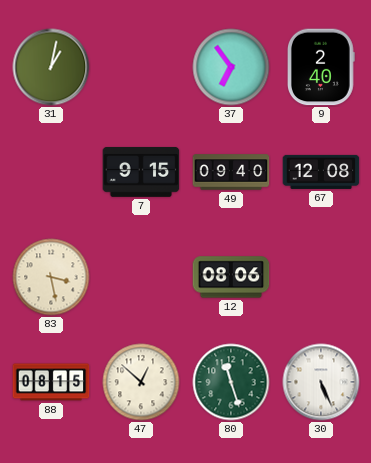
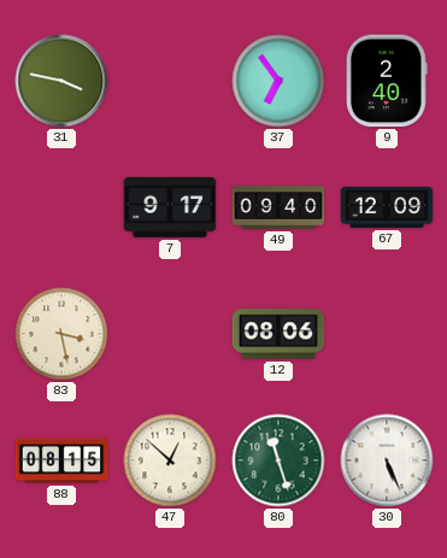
31: 1:02 -> 3:47 (61, 81)
7: 9:15 -> 9:17 (170, 207)
67: 12:08 -> 12:09 (387, 207)
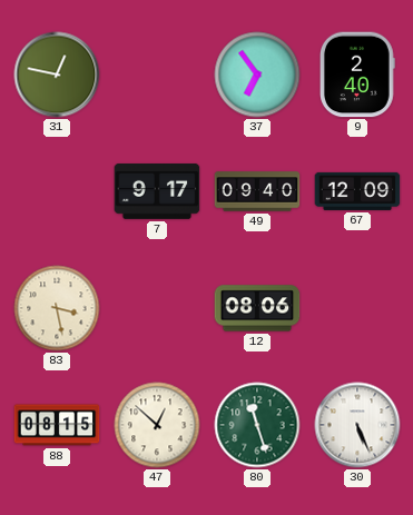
31: 3:47 -> 12:47 (57, 75)
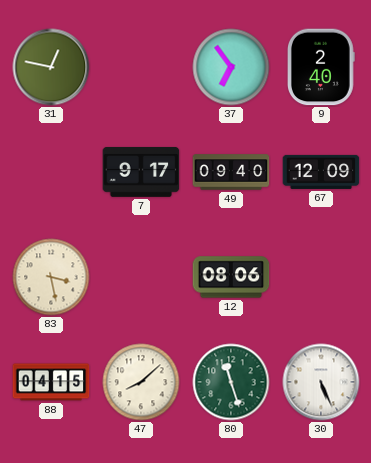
88: 08:15 -> 04:15 (51, 382)
47: 12:52 -> 8:08 (141, 382)
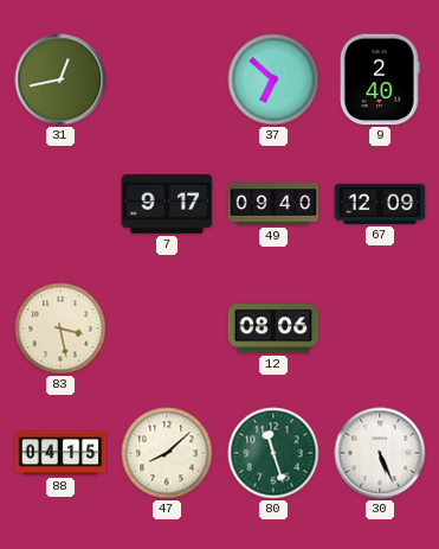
31: 12:47 -> 12:43 (60, 79)
37: 6:54 -> 6:52 (273, 79)
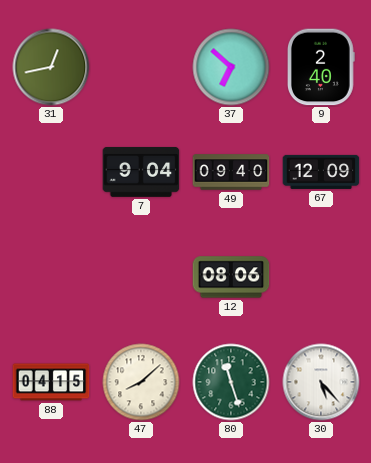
7: 9:17 -> 9:04 (141, 172)
83: 3:28 -> none (60, 328)
30: 5:26 -> 5:23 (321, 382)
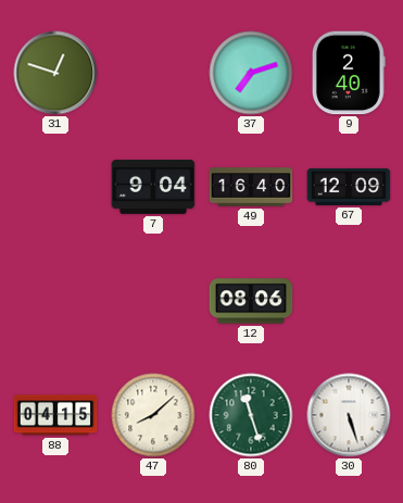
31: 12:43 -> 12:48 (55, 73)
37: 6:52 -> 7:12 (251, 73)
49: 09:40 -> 16:40 (251, 187)
30: 5:23 -> 5:27 (349, 415)
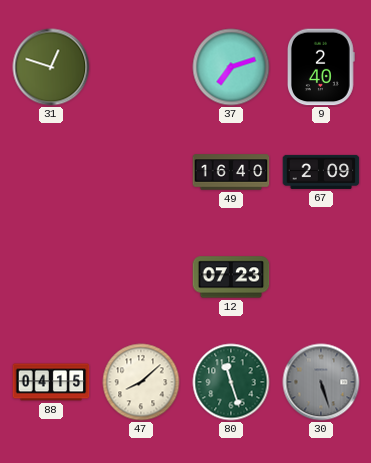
7: 9:04 -> none (153, 187)
67: 12:09 -> 2:09 (321, 172)
12: 08:06 -> 07:23 (231, 277)
30 dial: white -> grey (321, 382)
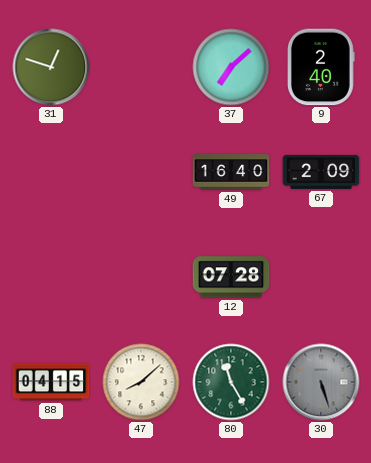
37: 7:12 -> 7:08 (231, 67)
12: 07:23 -> 07:28 (231, 277)
80: 11:27 -> 11:25 (231, 382)
